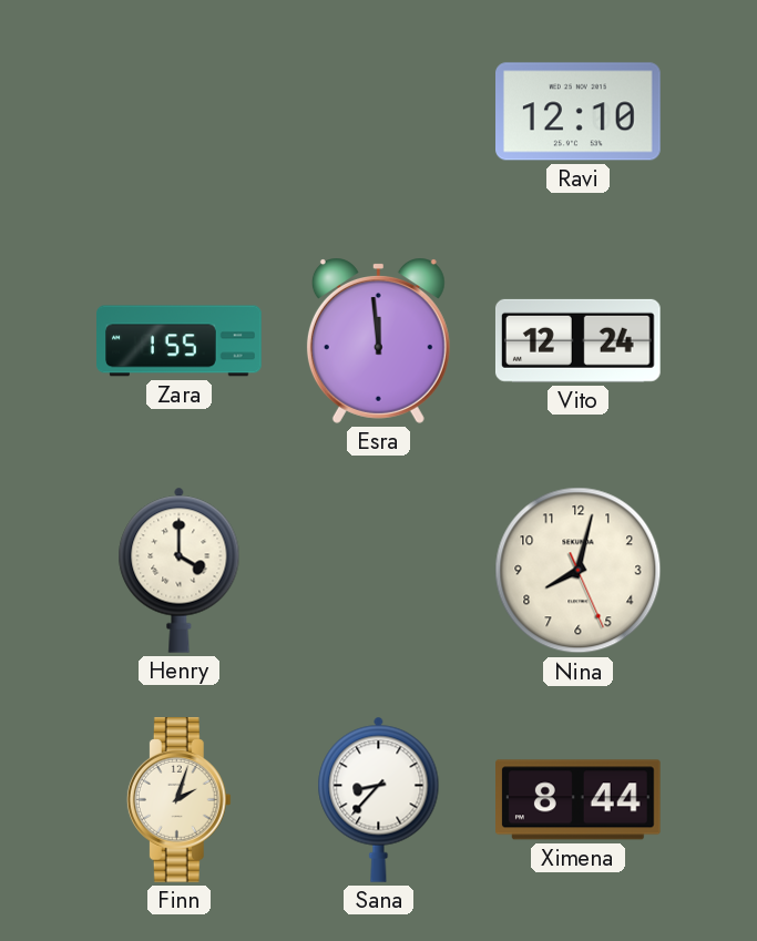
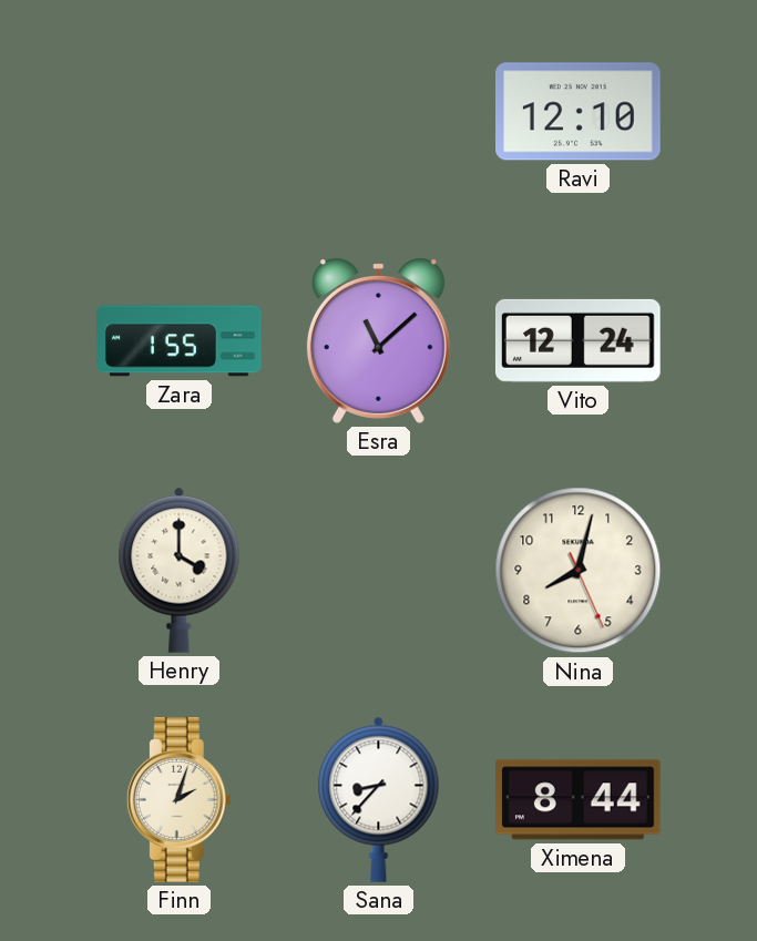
Esra: 11:59 -> 11:08 (378, 340)
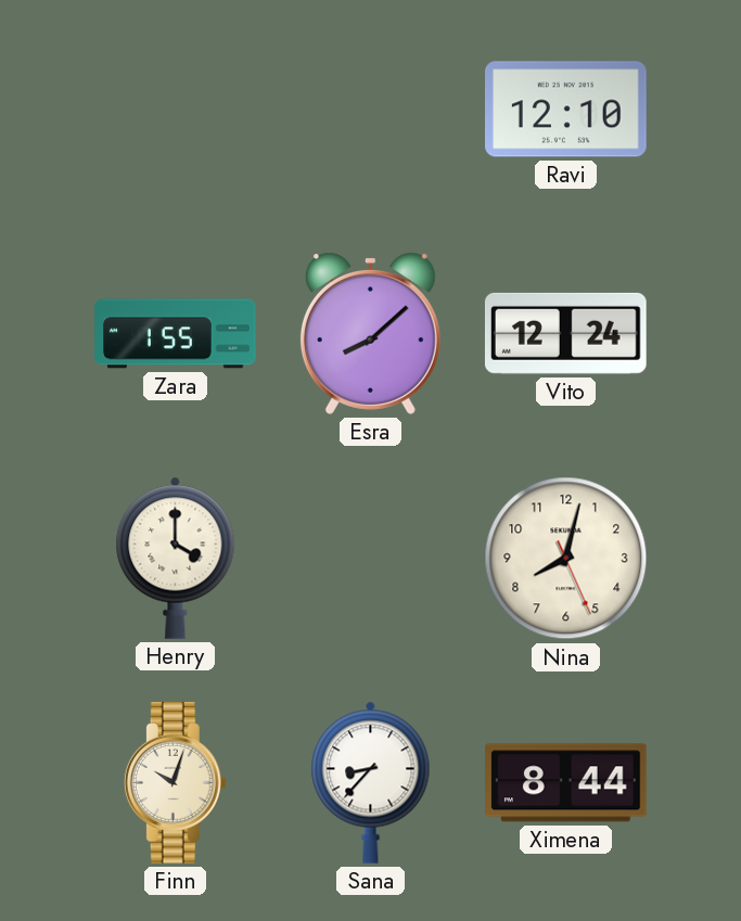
Esra: 11:08 -> 8:08 (370, 333)
Finn: 2:03 -> 10:03 (175, 783)
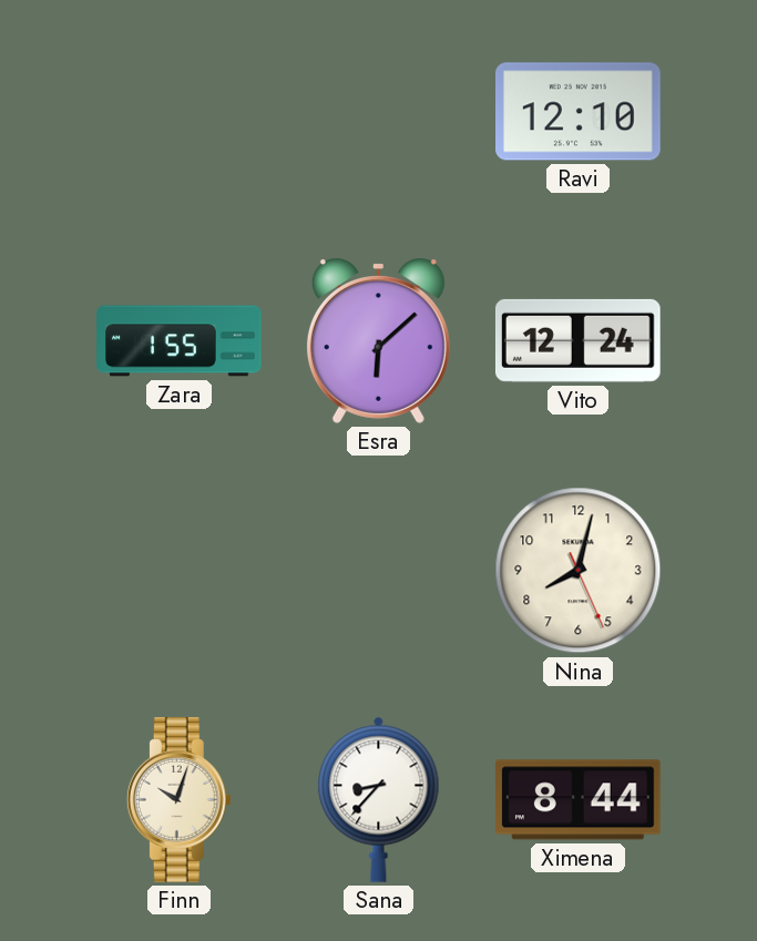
Esra: 8:08 -> 6:08 (378, 340)
Henry: 4:00 -> none (176, 558)
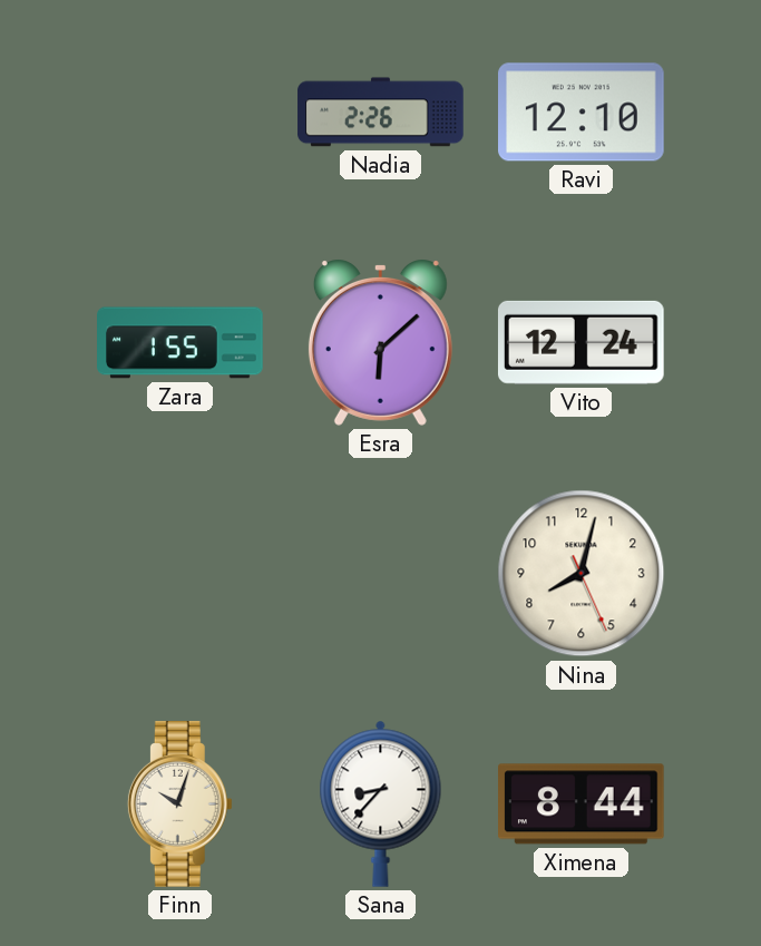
Nadia: none -> 2:26 (381, 113)
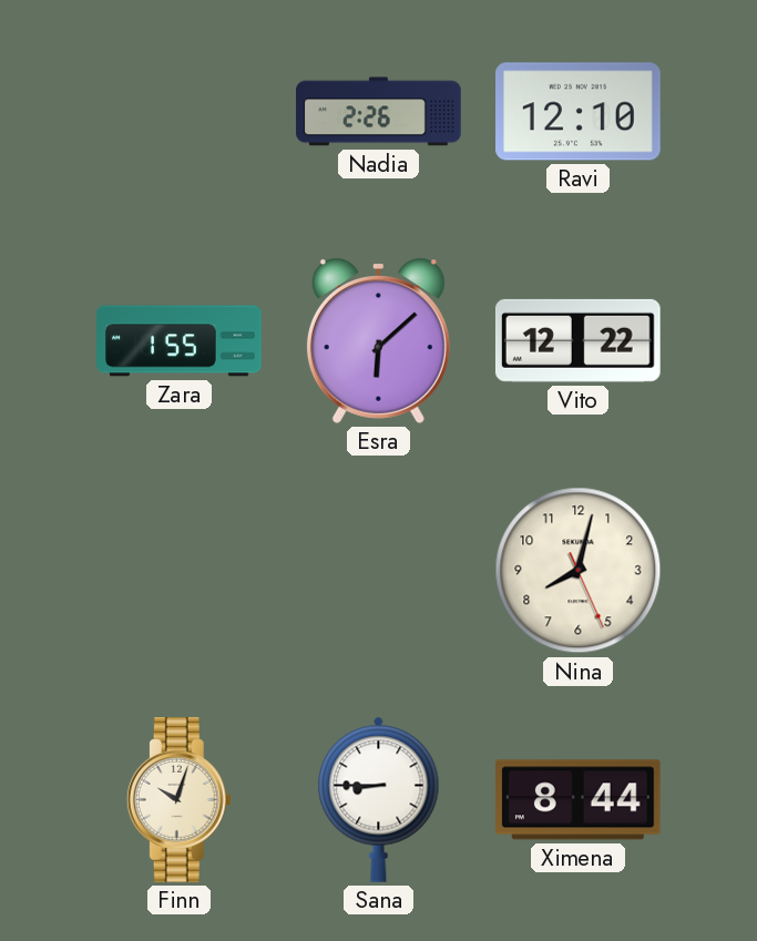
Vito: 12:24 -> 12:22 (579, 340)
Sana: 8:37 -> 8:45 (379, 799)
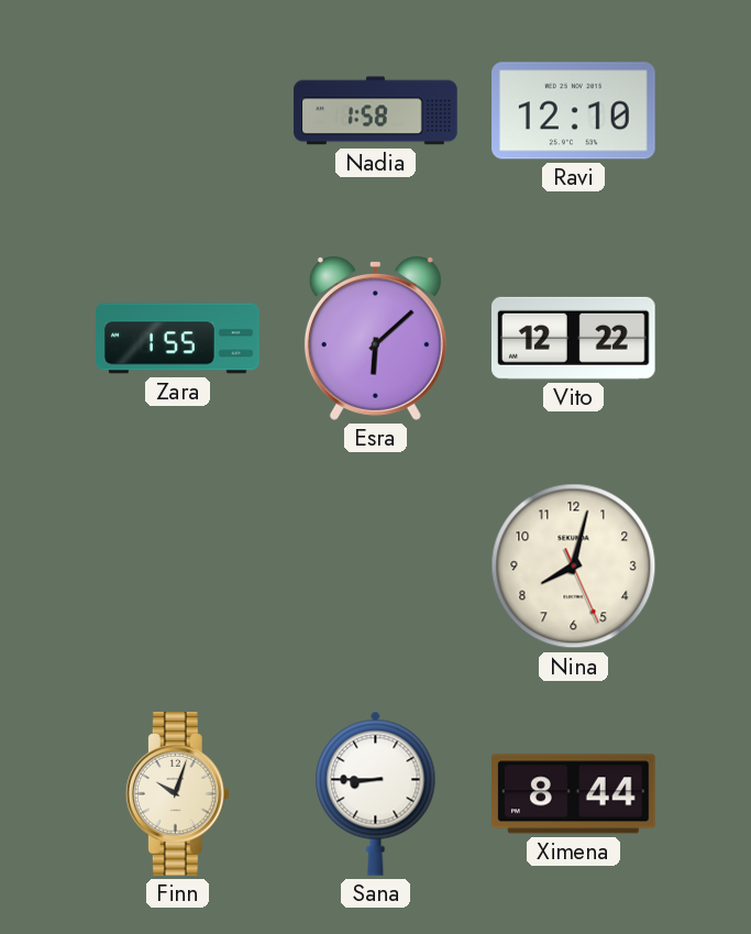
Nadia: 2:26 -> 1:58 (376, 111)
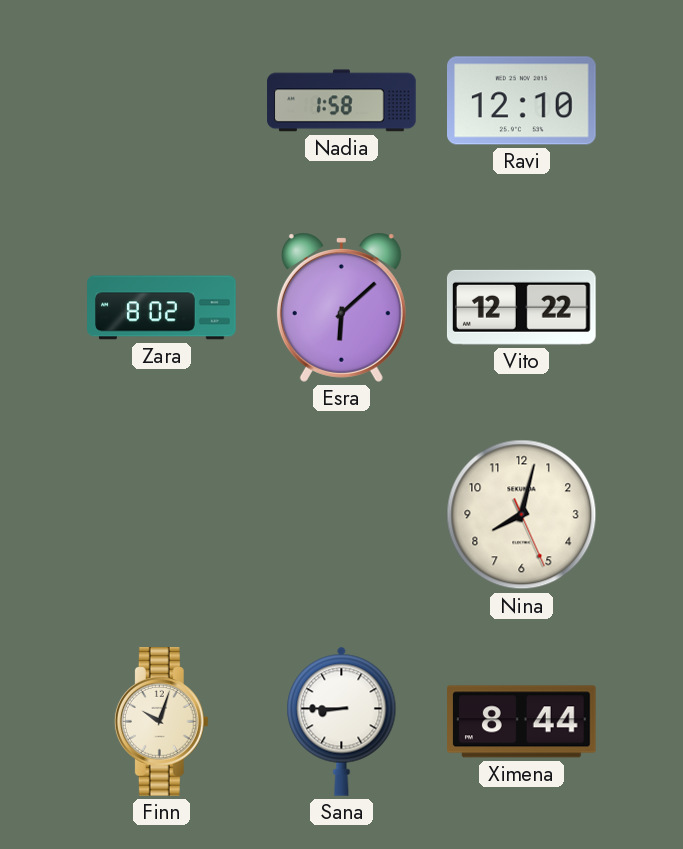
Zara: 1:55 -> 8:02 (162, 308)
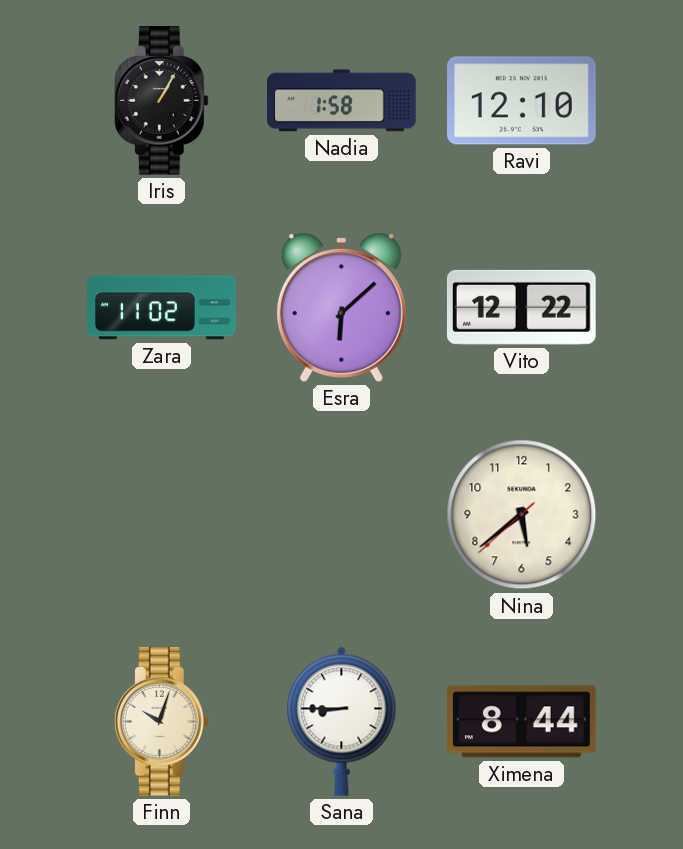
Iris: none -> 1:05 (161, 101)
Zara: 8:02 -> 11:02 (162, 308)
Nina: 8:02 -> 5:38 (522, 515)
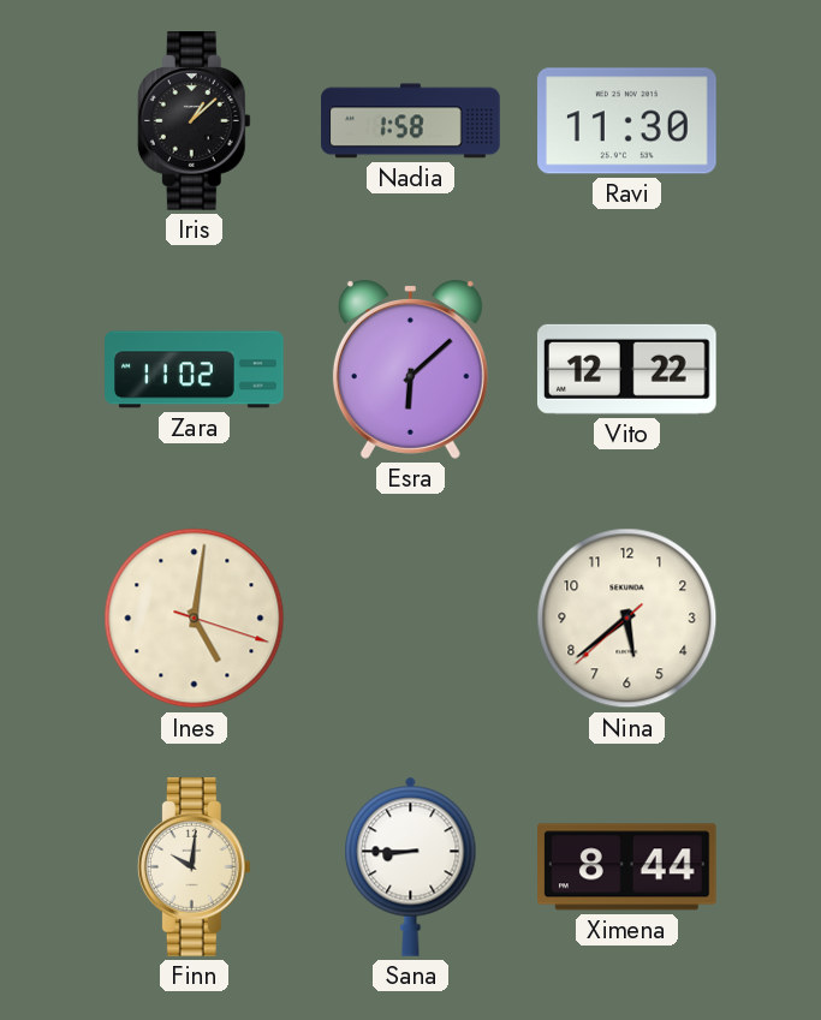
Iris: 1:05 -> 1:08 (194, 121)
Ravi: 12:10 -> 11:30 (627, 121)
Ines: none -> 5:01 (195, 619)
Finn: 10:03 -> 10:01 (194, 867)
